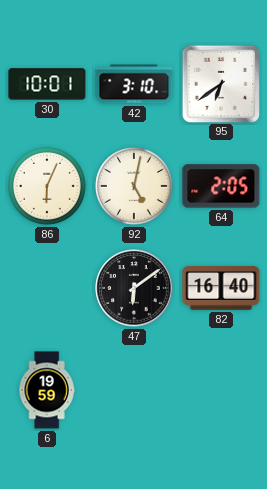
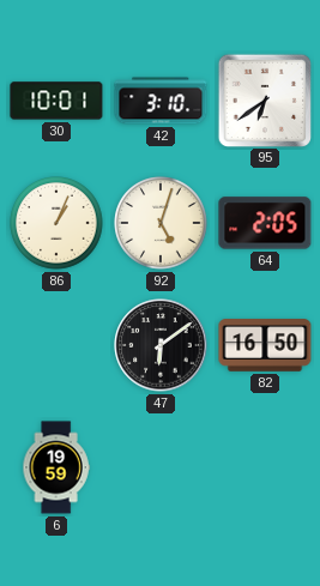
86: 6:04 -> 1:04 (56, 223)
92: 5:02 -> 5:03 (161, 223)
82: 16:40 -> 16:50 (265, 345)
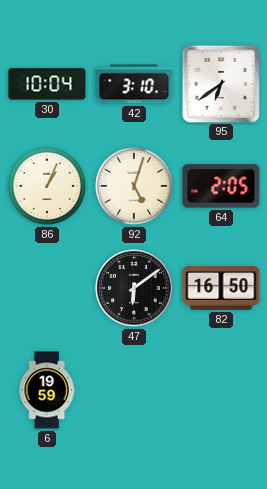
30: 10:01 -> 10:04 (47, 84)
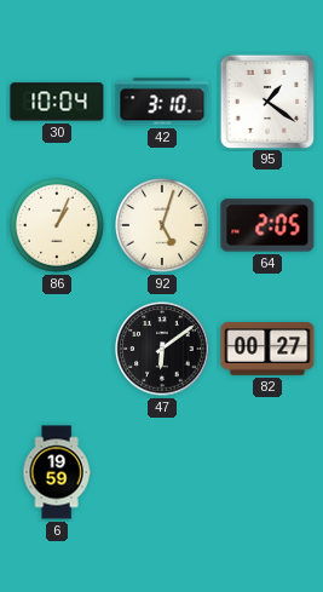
95: 6:39 -> 1:21 (266, 100)
82: 16:50 -> 00:27 (267, 349)
